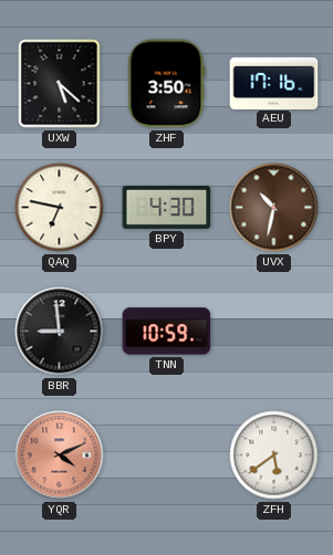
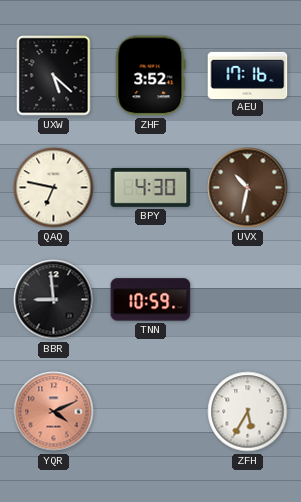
ZHF: 3:50 -> 3:52 (151, 76)
ZFH: 5:39 -> 5:35 (248, 412)
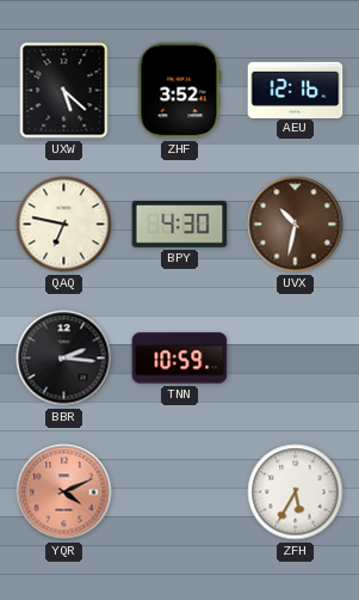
AEU: 17:16 -> 12:16 (296, 90)
BBR: 8:59 -> 2:16 (64, 359)
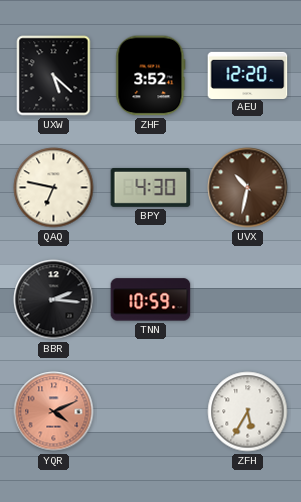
AEU: 12:16 -> 12:20 (248, 75)
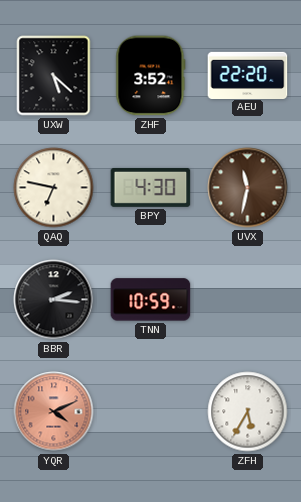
AEU: 12:20 -> 22:20 (248, 75)
UVX: 10:32 -> 11:32 (248, 188)
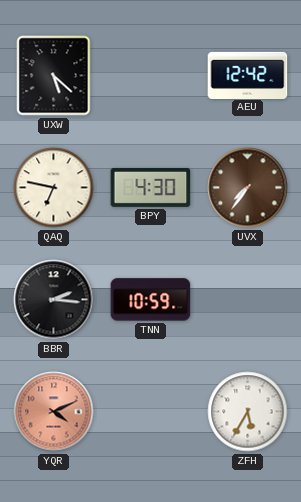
ZHF: 3:52 -> none (151, 76)
AEU: 22:20 -> 12:42 (248, 75)
UVX: 11:32 -> 7:36 (248, 188)
